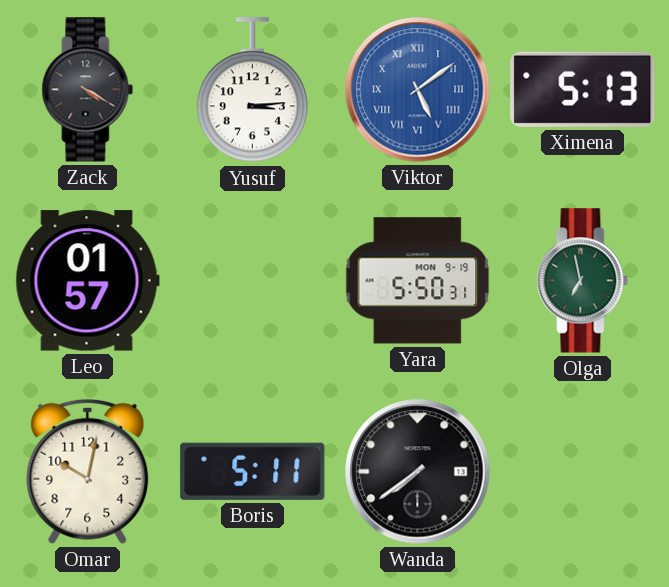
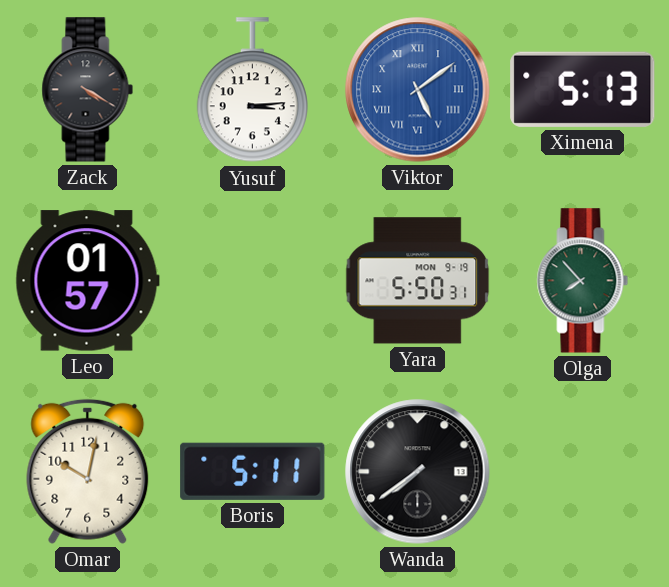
Olga: 6:58 -> 7:53 (583, 281)
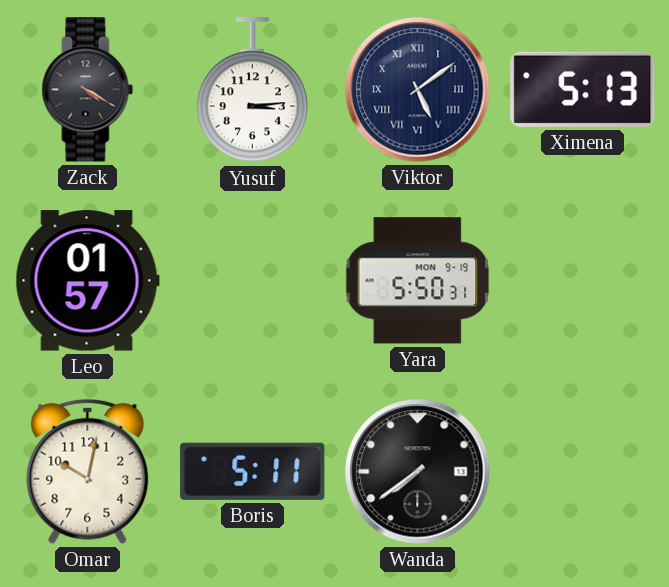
Viktor dial: blue -> navy (418, 90)
Olga: 7:53 -> none (583, 281)
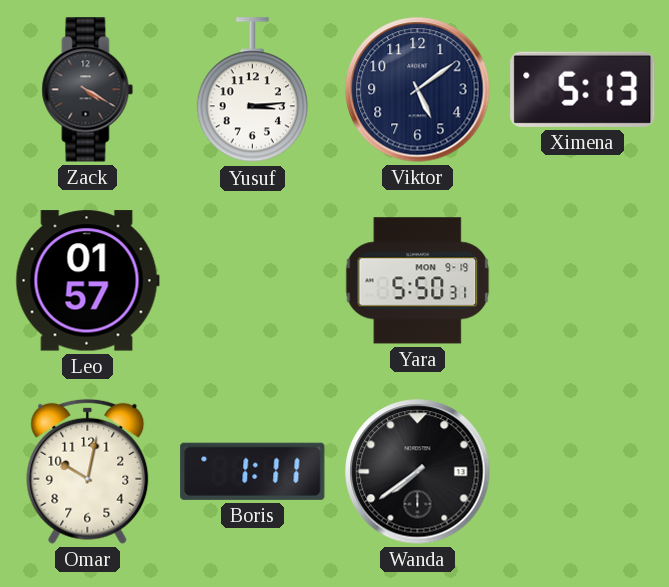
Viktor numerals: Roman -> Arabic (418, 90)
Boris: 5:11 -> 1:11 (253, 471)
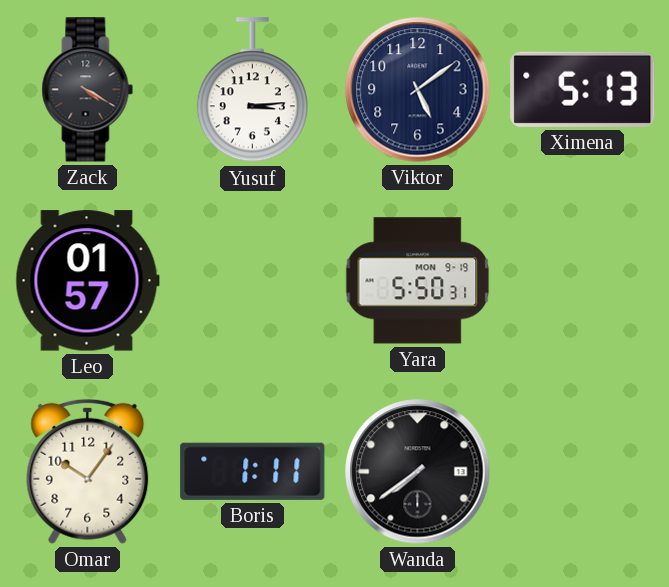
Omar: 10:02 -> 10:06 (88, 471)
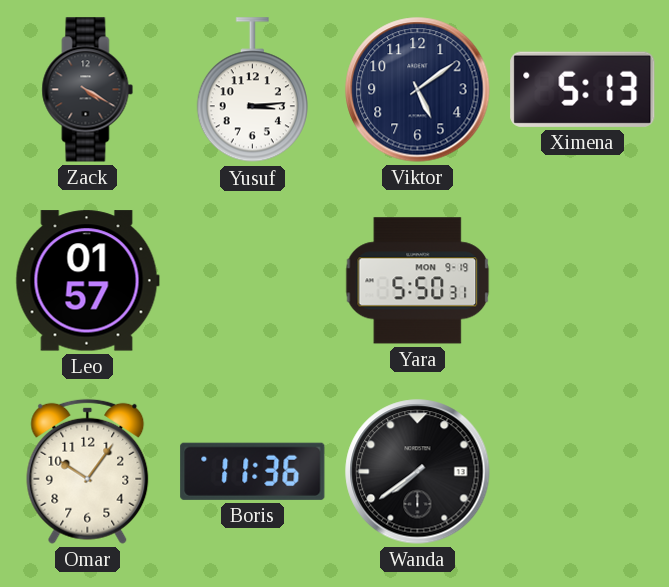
Boris: 1:11 -> 11:36 (253, 471)
